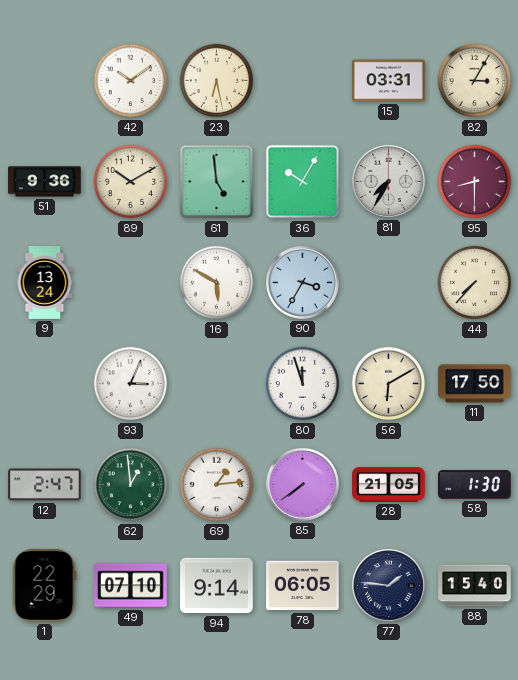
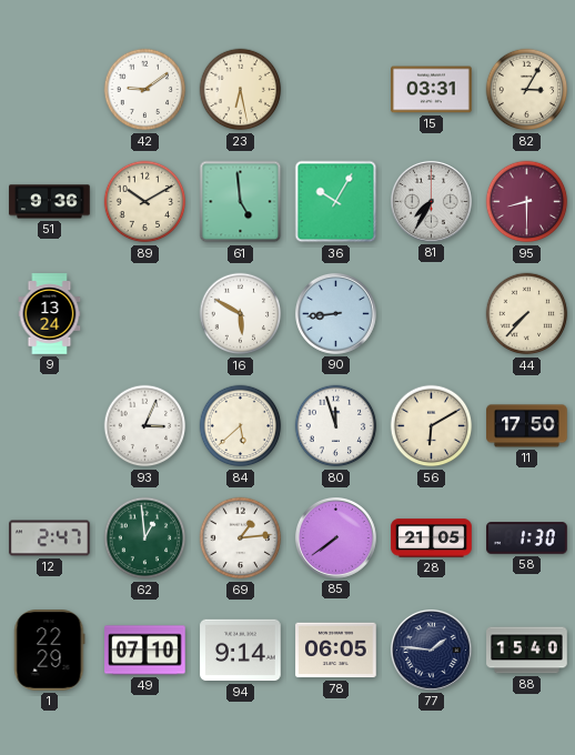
42: 10:09 -> 9:09 (145, 90)
90: 3:35 -> 8:44 (335, 313)
84: none -> 5:38 (241, 426)
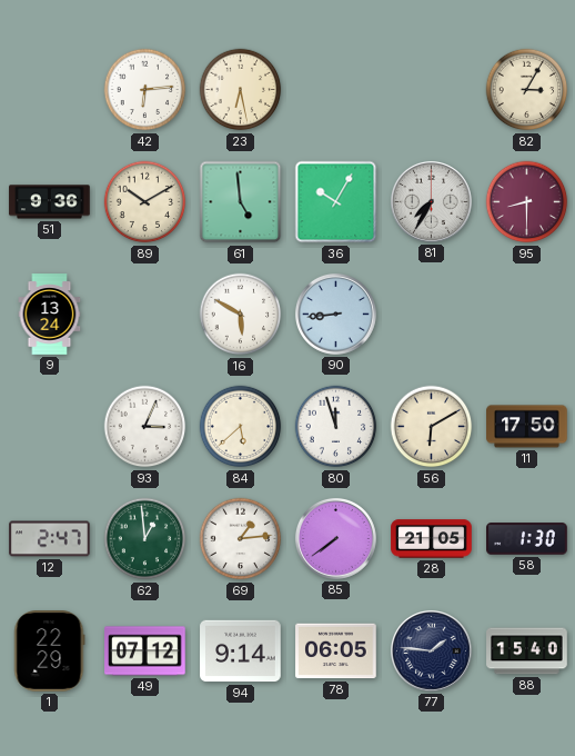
42: 9:09 -> 6:14 (145, 90)
15: 03:31 -> none (432, 90)
44: 7:37 -> none (527, 314)
49: 07:10 -> 07:12 (145, 651)
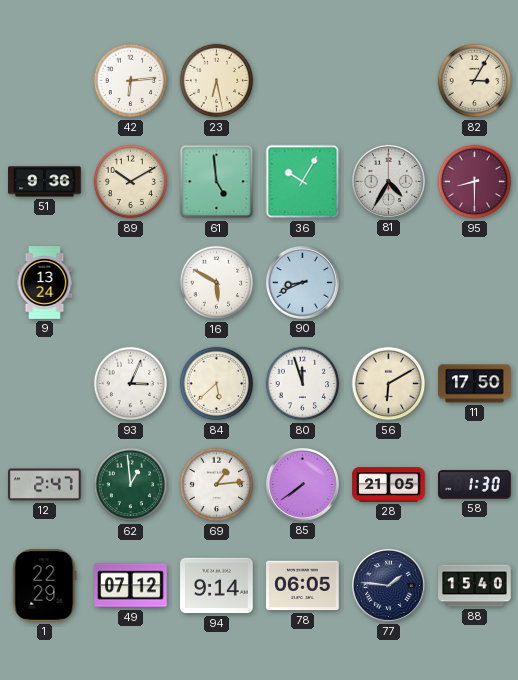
81: 7:35 -> 4:35 (388, 181)
90: 8:44 -> 8:41 (302, 282)
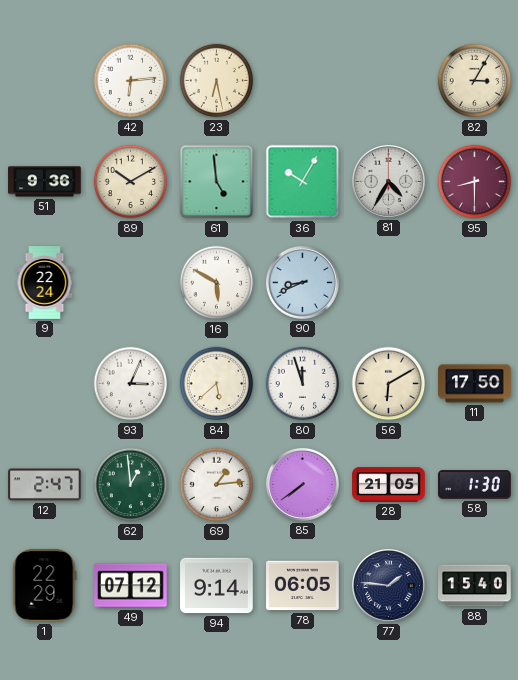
9: 13:24 -> 22:24 (45, 283)
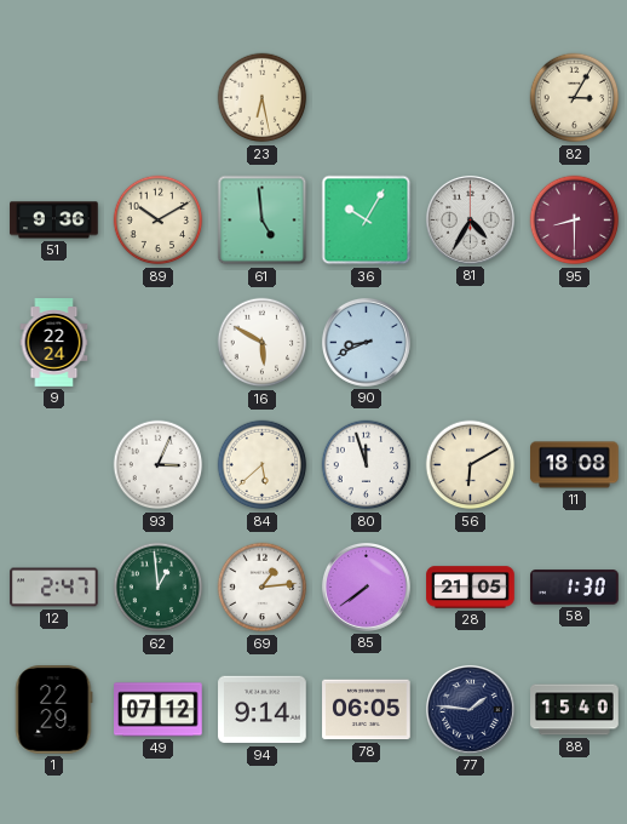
42: 6:14 -> none (131, 81)
11: 17:50 -> 18:08 (575, 465)
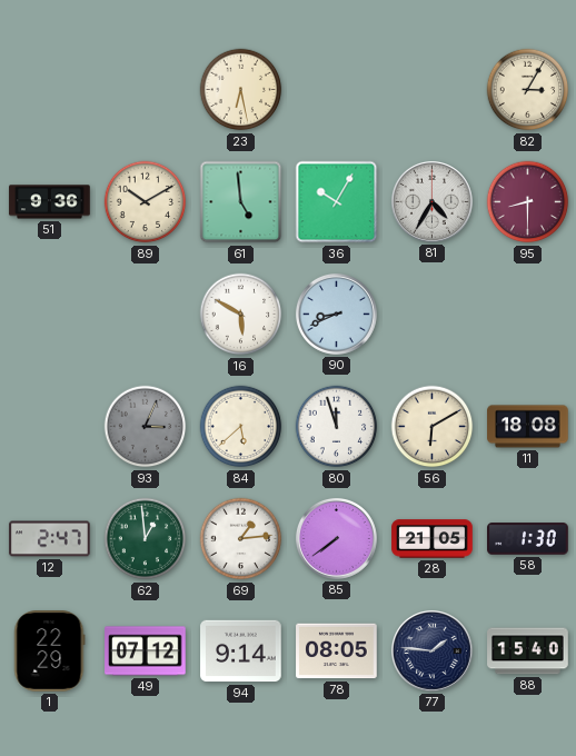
9: 22:24 -> none (54, 343)
93 dial: white -> grey (146, 427)
78: 06:05 -> 08:05 (337, 651)
